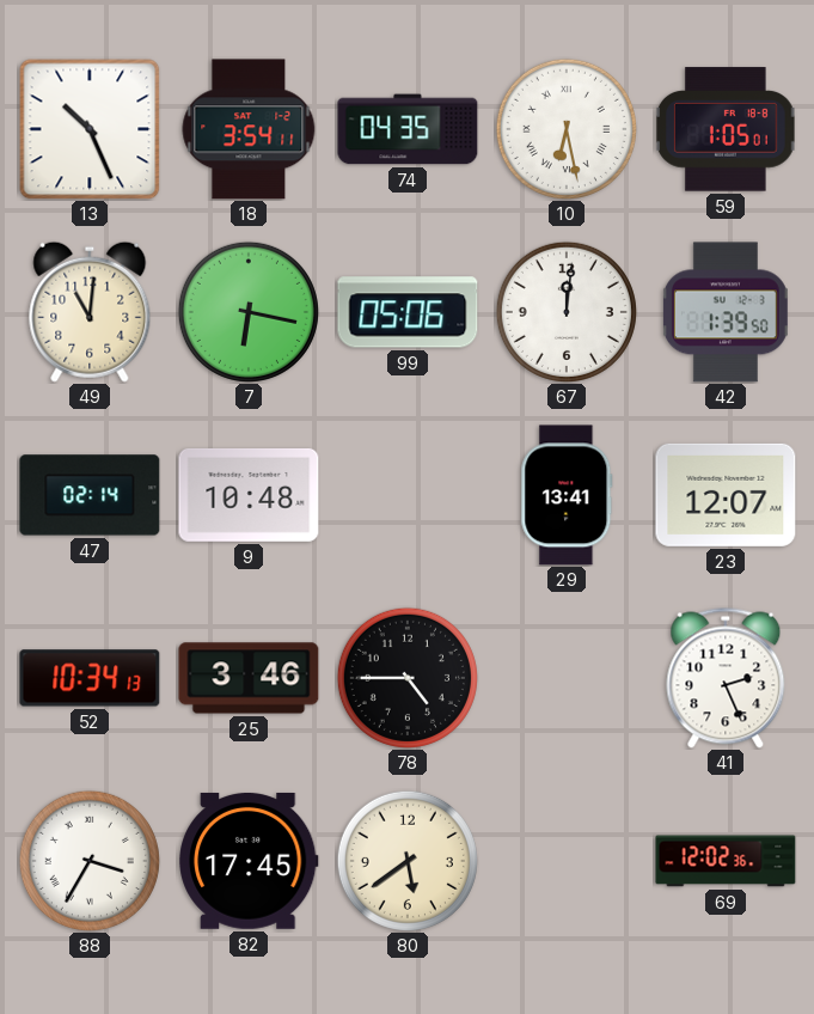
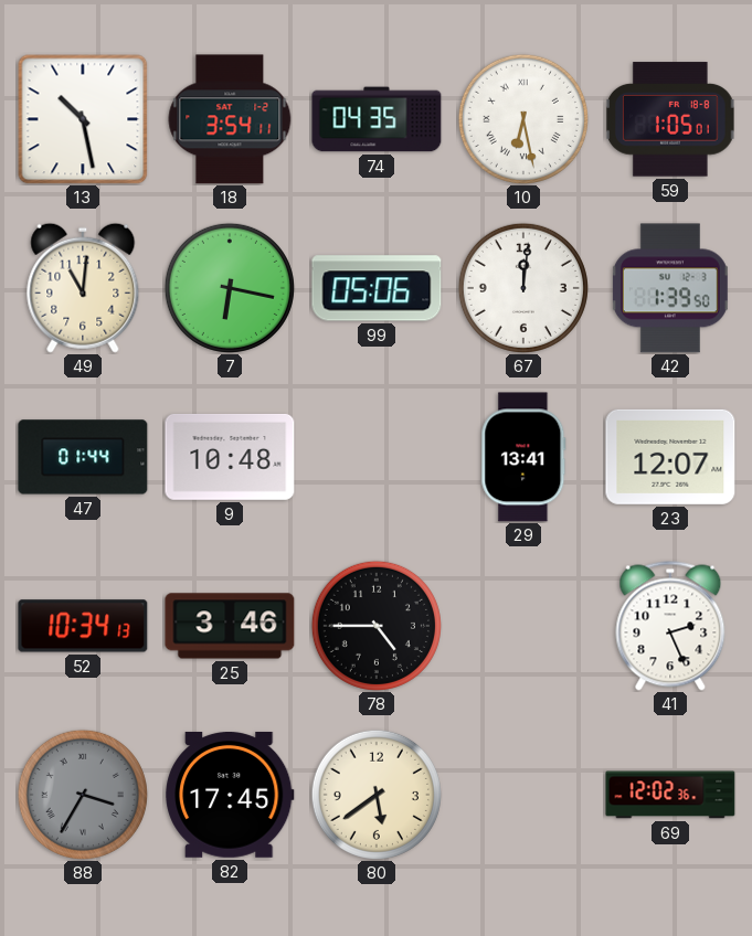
13: 10:26 -> 10:28 (83, 119)
47: 02:14 -> 01:44 (83, 457)
88 dial: white -> grey (83, 795)
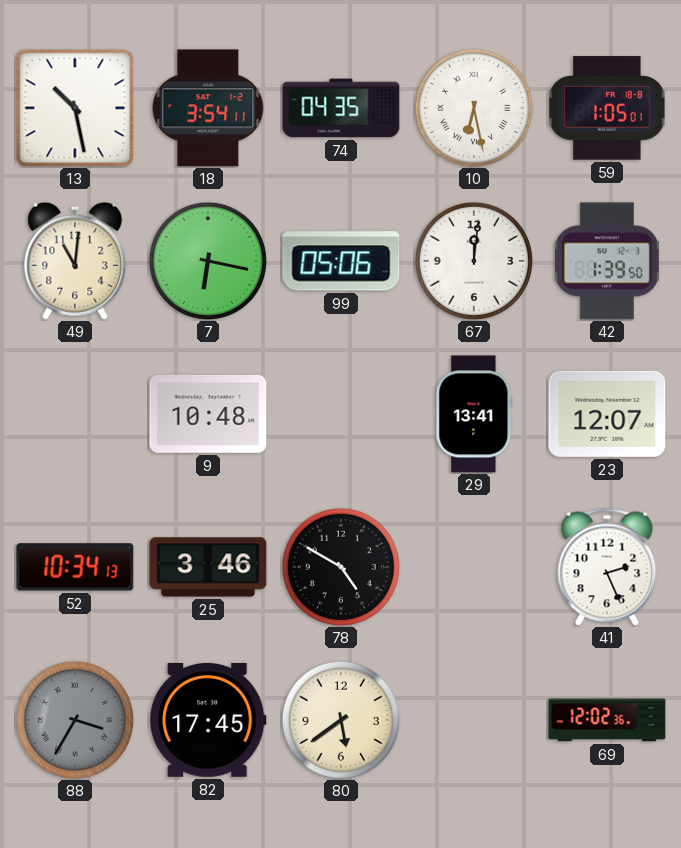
47: 01:44 -> none (83, 457)
78: 4:45 -> 4:50 (341, 567)
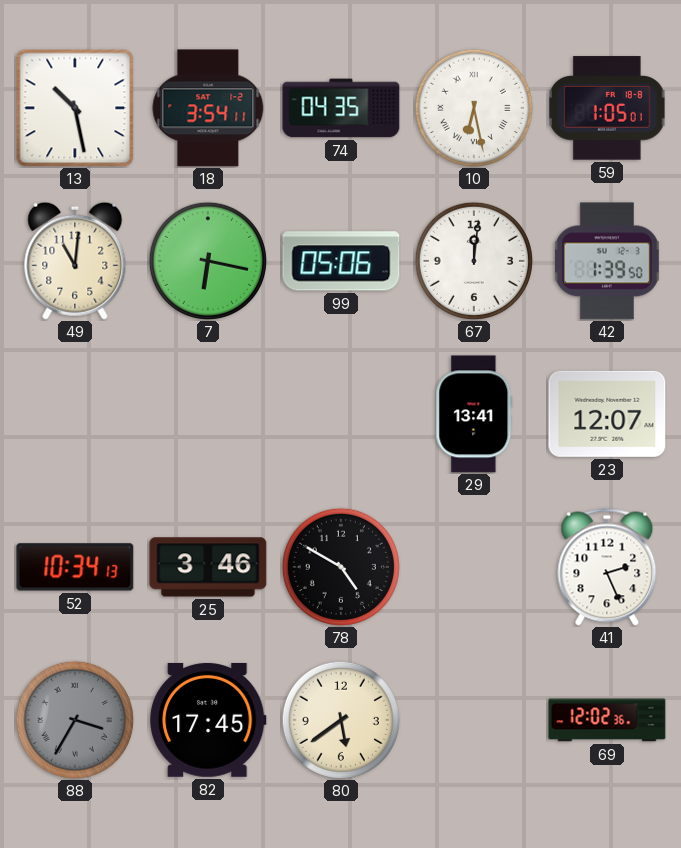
9: 10:48 -> none (208, 414)
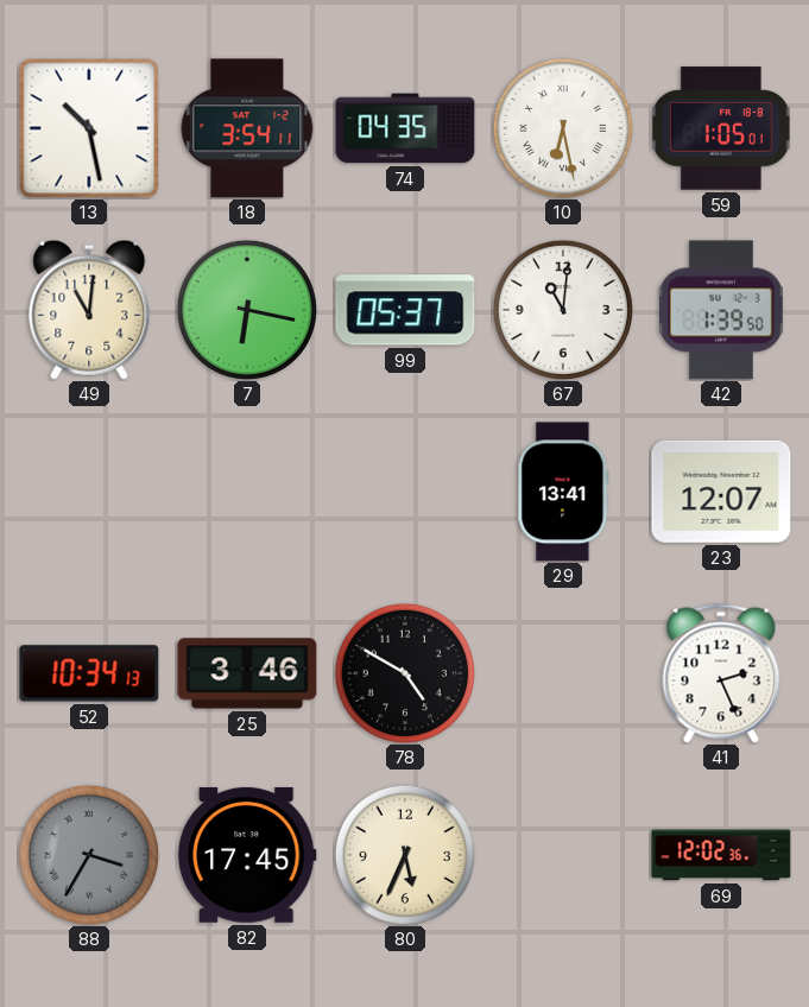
99: 05:06 -> 05:37 (405, 310)
67: 12:01 -> 11:01 (563, 310)
80: 5:39 -> 5:34 (405, 855)
